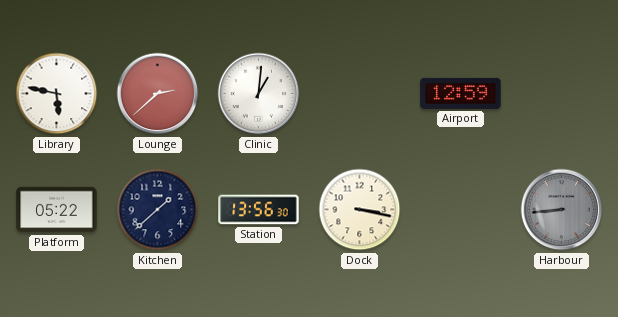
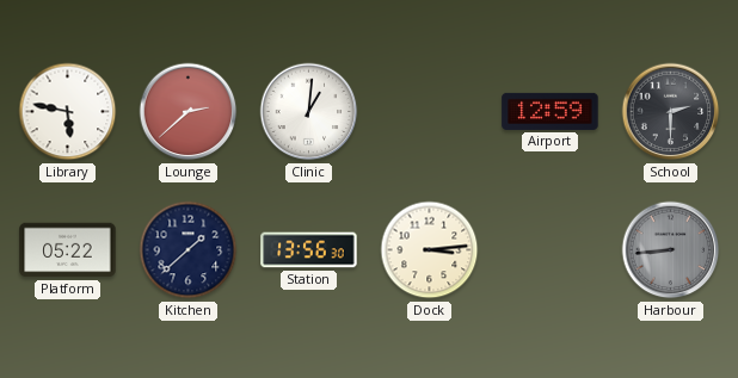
School: none -> 2:30 (671, 112)
Dock: 3:17 -> 3:14 (430, 250)
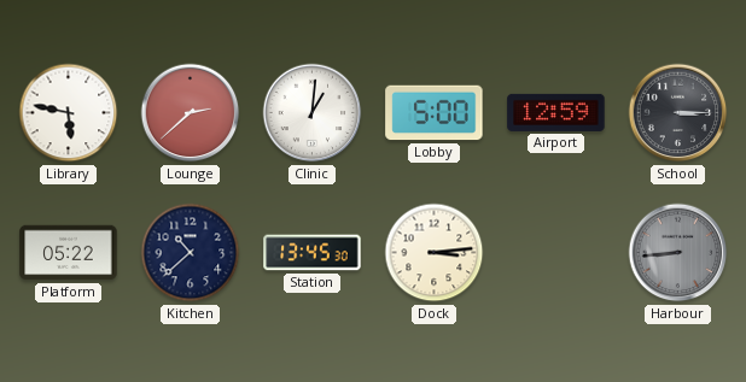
Lobby: none -> 5:00 (435, 113)
School: 2:30 -> 3:15 (678, 113)
Kitchen: 1:38 -> 10:38 (191, 253)
Station: 13:56 -> 13:45 (313, 253)
